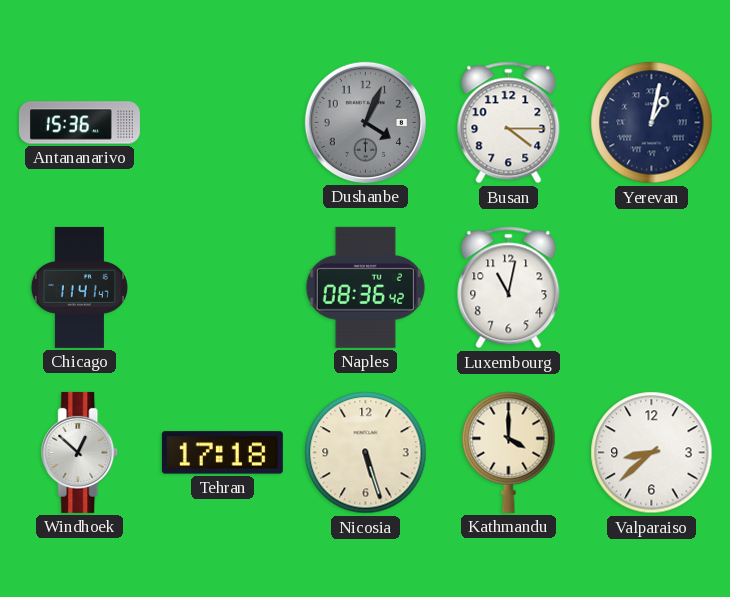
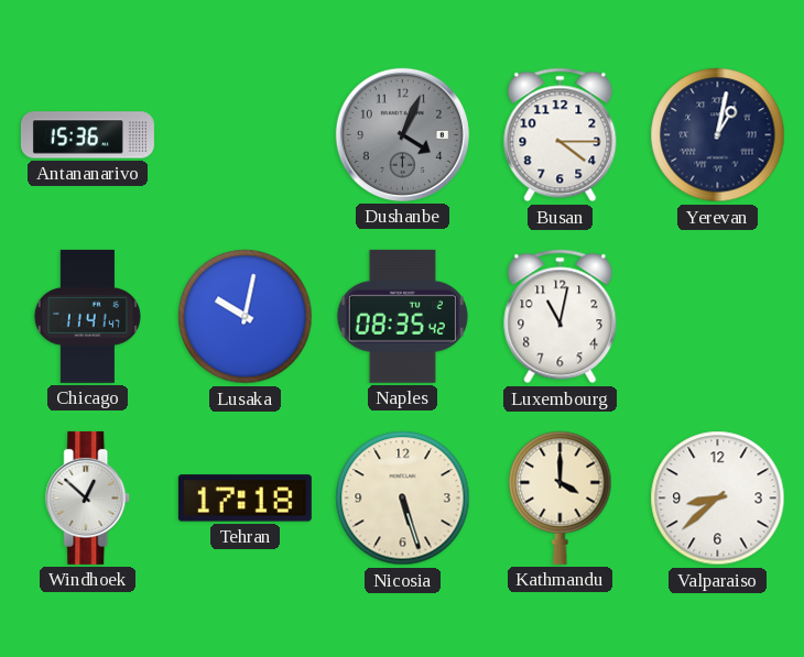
Lusaka: none -> 10:02 (246, 317)
Naples: 08:36 -> 08:35 (402, 316)
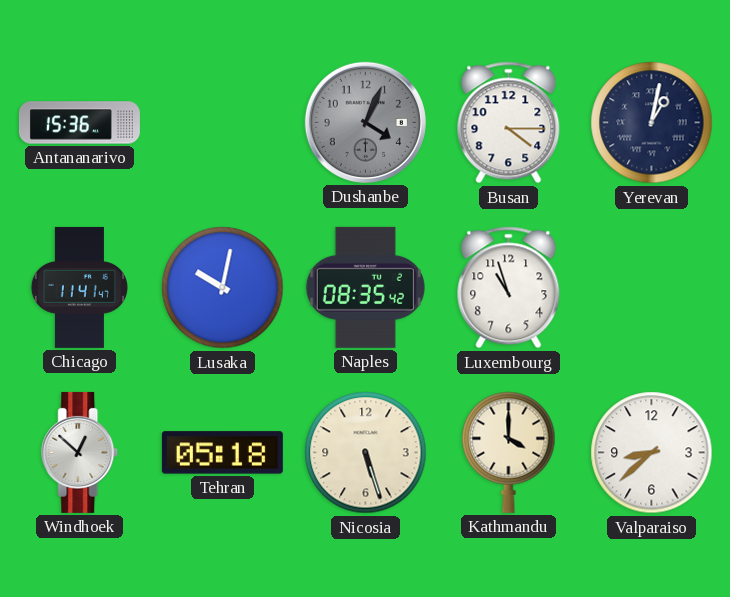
Luxembourg: 11:02 -> 10:57 (509, 288)
Tehran: 17:18 -> 05:18 (222, 453)
